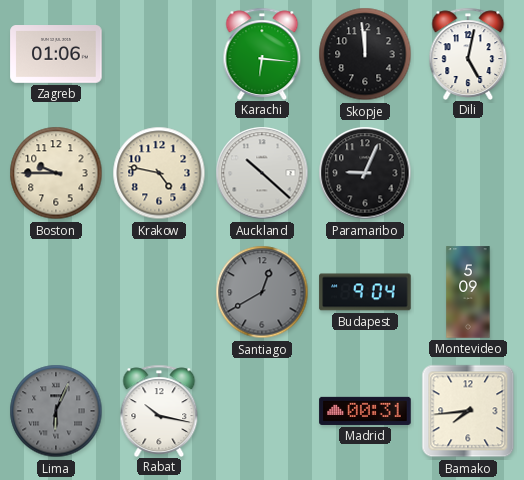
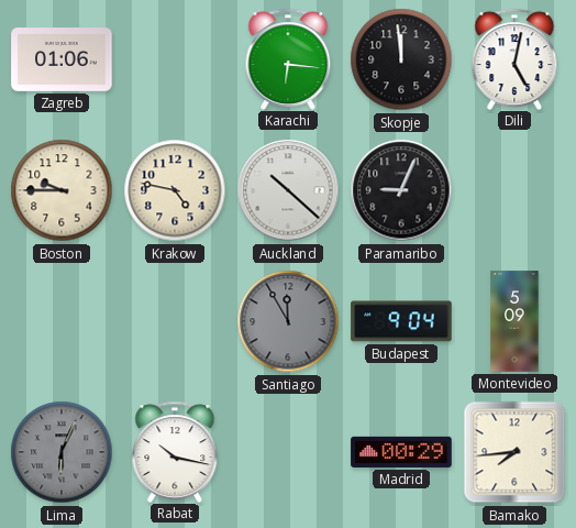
Santiago: 12:40 -> 11:55 (288, 321)
Madrid: 00:31 -> 00:29 (401, 452)
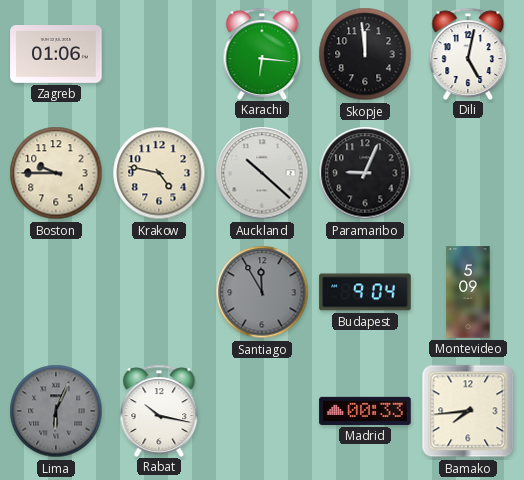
Madrid: 00:29 -> 00:33 (365, 411)
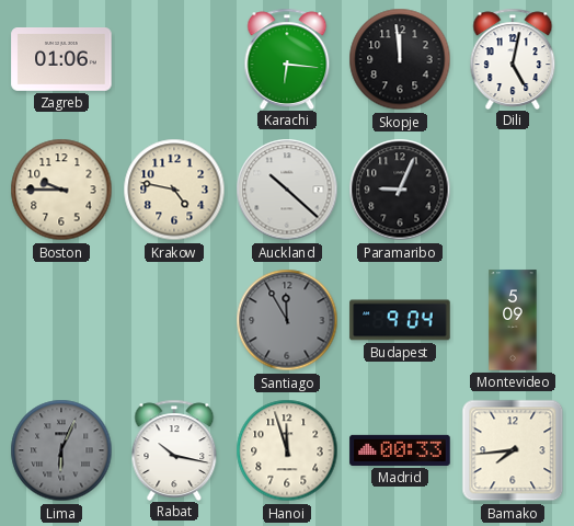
Hanoi: none -> 11:57 (287, 450)
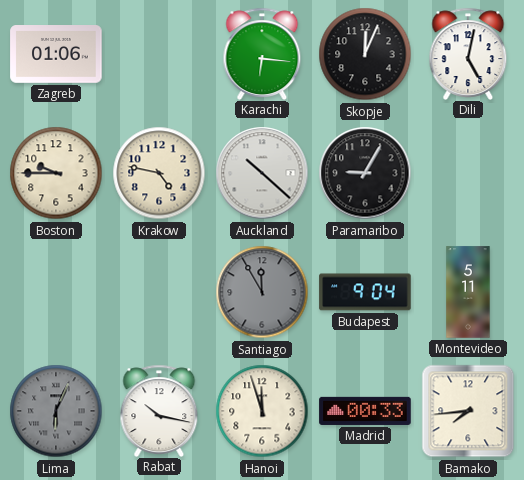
Skopje: 11:59 -> 12:04 (365, 54)
Paramaribo: 9:04 -> 9:05 (365, 173)
Montevideo: 5:09 -> 5:11 (468, 292)
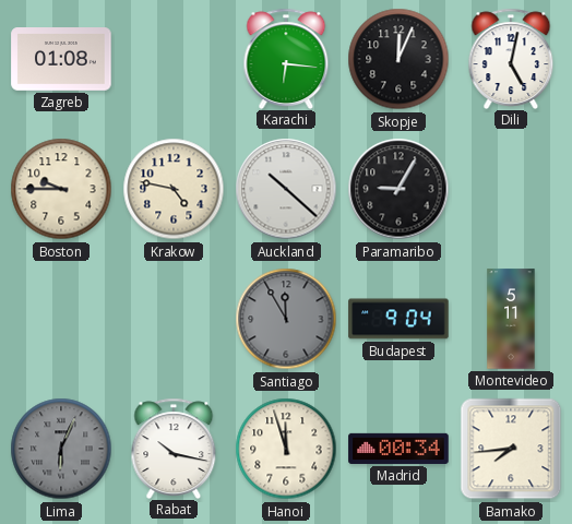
Zagreb: 01:06 -> 01:08 (61, 60)
Madrid: 00:33 -> 00:34 (398, 449)
